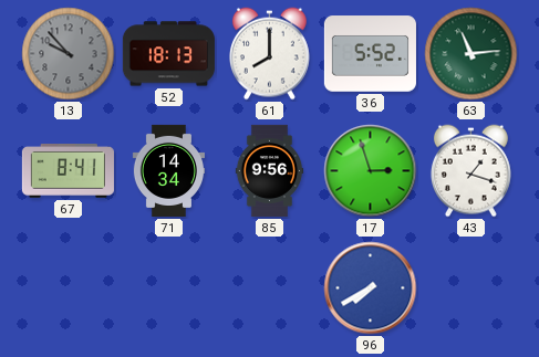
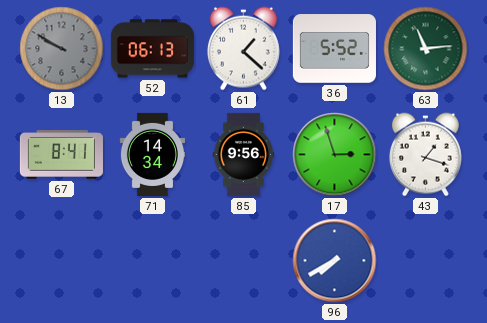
13: 9:53 -> 9:50 (62, 49)
52: 18:13 -> 06:13 (152, 49)
61: 8:00 -> 1:22 (243, 49)
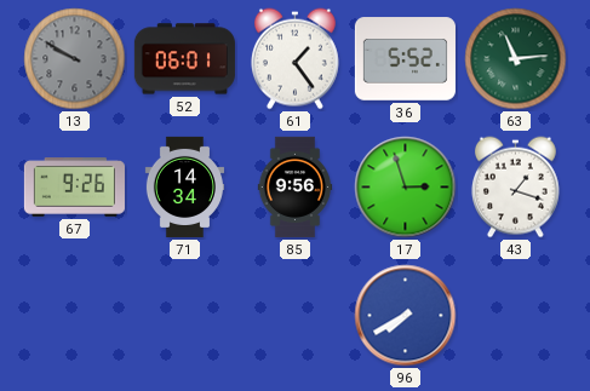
52: 06:13 -> 06:01 (184, 59)
61: 1:22 -> 1:24 (294, 59)
67: 8:41 -> 9:26 (74, 188)
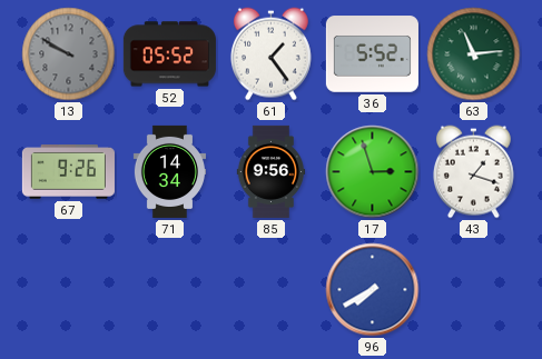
52: 06:01 -> 05:52 (169, 54)
